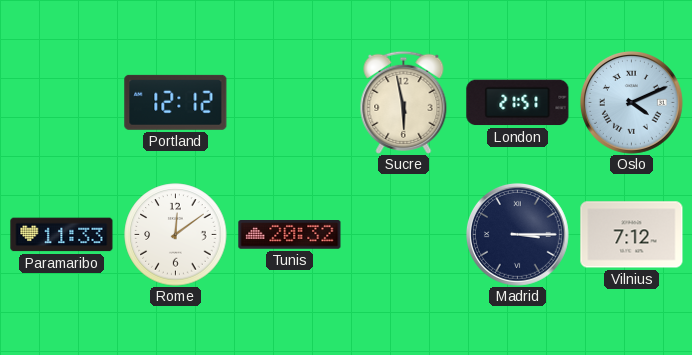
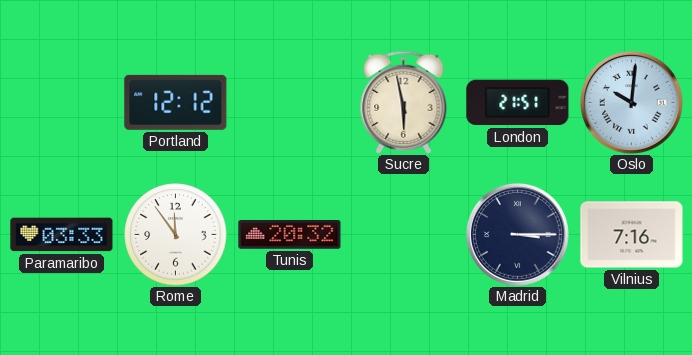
Oslo: 4:11 -> 10:01 (631, 102)
Paramaribo: 11:33 -> 03:33 (62, 235)
Rome: 12:09 -> 11:54 (176, 235)
Vilnius: 7:12 -> 7:16 (632, 235)
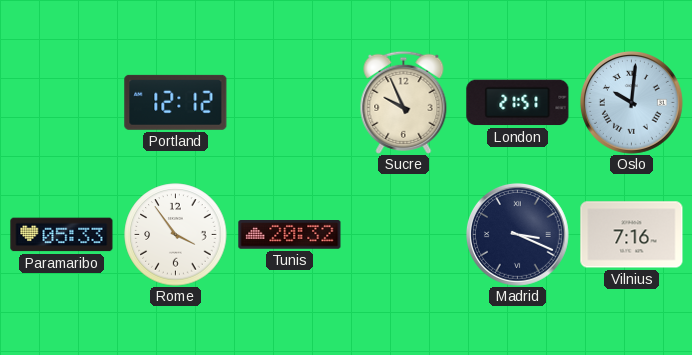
Sucre: 5:58 -> 9:56 (404, 102)
Paramaribo: 03:33 -> 05:33 (62, 235)
Rome: 11:54 -> 3:54 (176, 235)
Madrid: 3:15 -> 3:19 (517, 234)
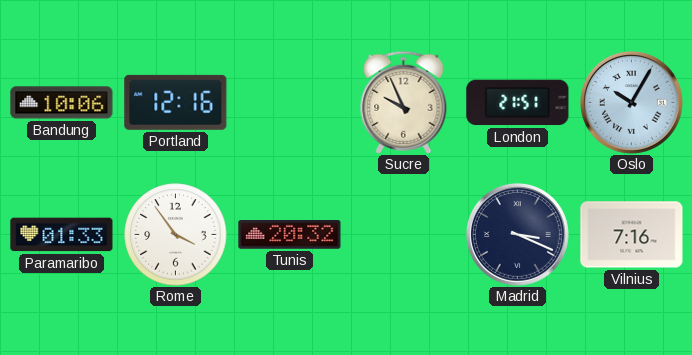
Bandung: none -> 10:06 (62, 103)
Portland: 12:12 -> 12:16 (176, 102)
Oslo: 10:01 -> 10:05 (631, 102)
Paramaribo: 05:33 -> 01:33 (62, 235)
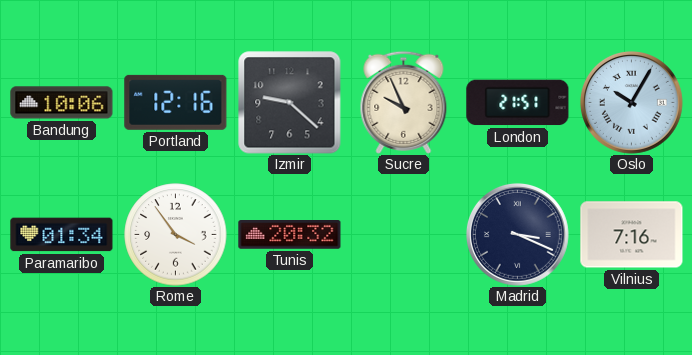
Izmir: none -> 9:22 (290, 103)
Paramaribo: 01:33 -> 01:34 (62, 235)
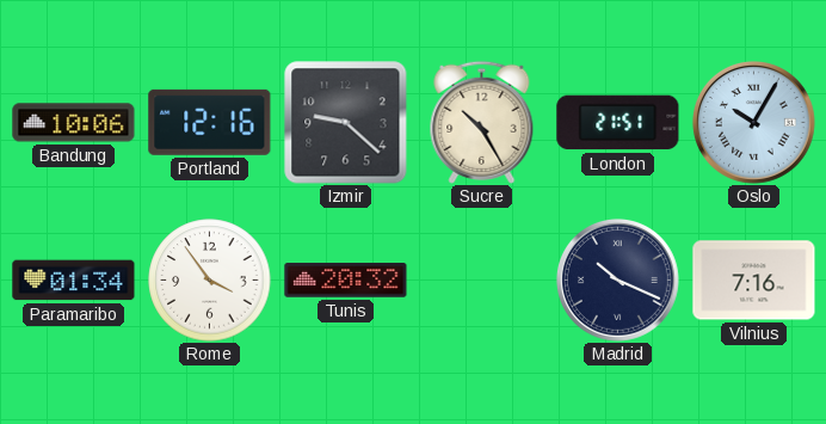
Sucre: 9:56 -> 10:25 (482, 122)
Madrid: 3:19 -> 10:19 (617, 279)
